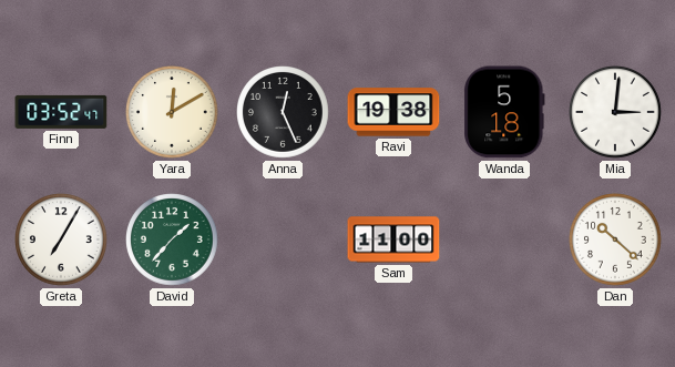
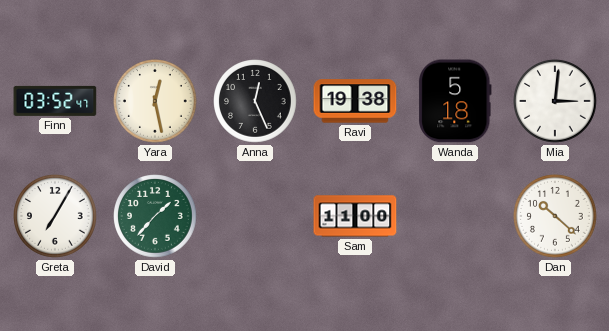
Yara: 12:10 -> 12:28 (156, 102)
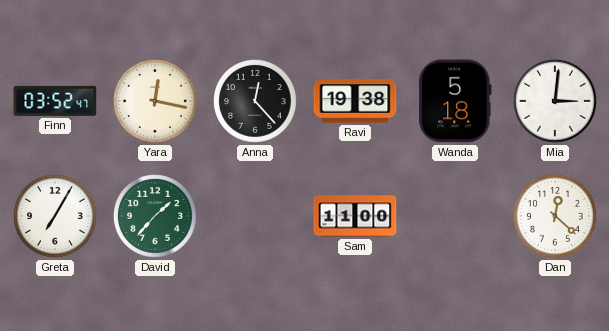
Yara: 12:28 -> 12:17 (156, 102)
Anna: 12:26 -> 12:23 (256, 102)
Dan: 10:22 -> 12:22 (556, 217)
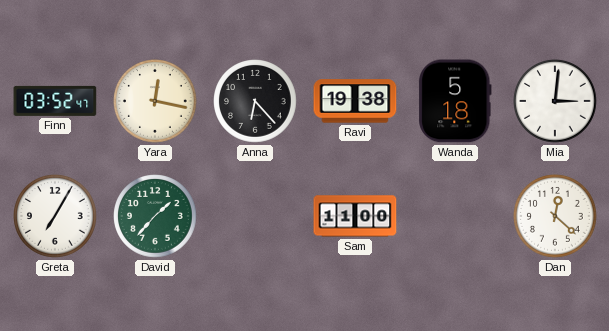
Anna: 12:23 -> 6:23 (256, 102)
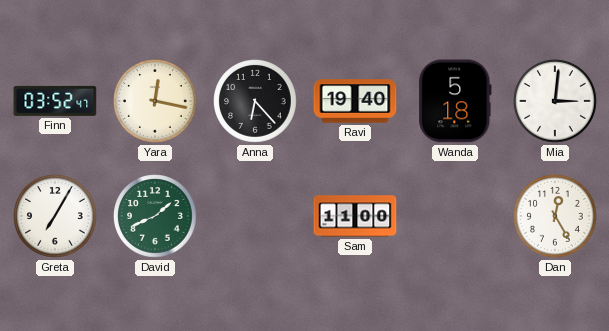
Ravi: 19:38 -> 19:40 (355, 101)
David: 1:37 -> 1:41 (156, 217)
Dan: 12:22 -> 12:25 (556, 217)
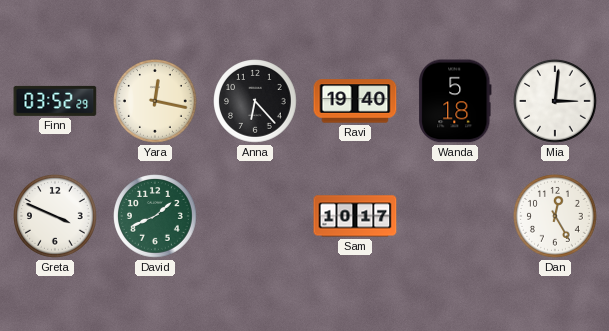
Finn: 03:52:47 -> 03:52:29 (55, 101)
Greta: 7:05 -> 3:49 (56, 217)
Sam: 11:00 -> 10:17 (355, 216)
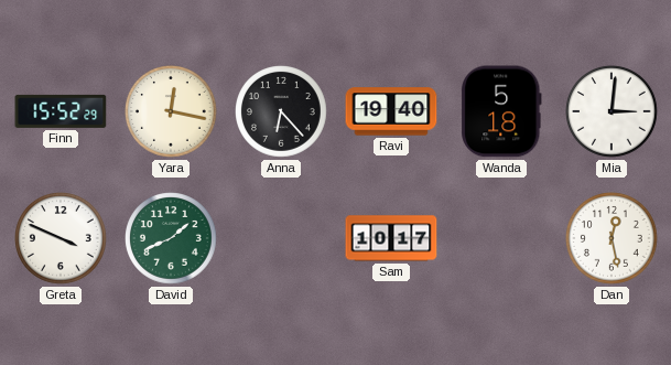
Finn: 03:52 -> 15:52 (61, 111)
Dan: 12:25 -> 12:28 (613, 239)
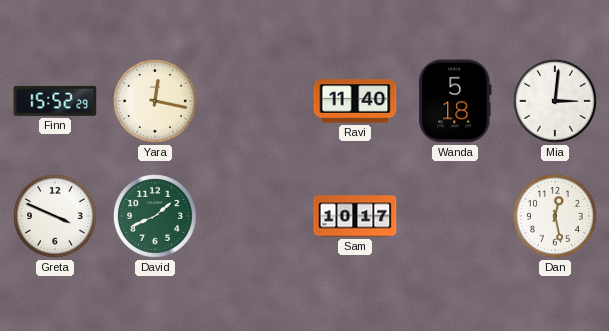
Anna: 6:23 -> none (282, 112)
Ravi: 19:40 -> 11:40 (355, 101)
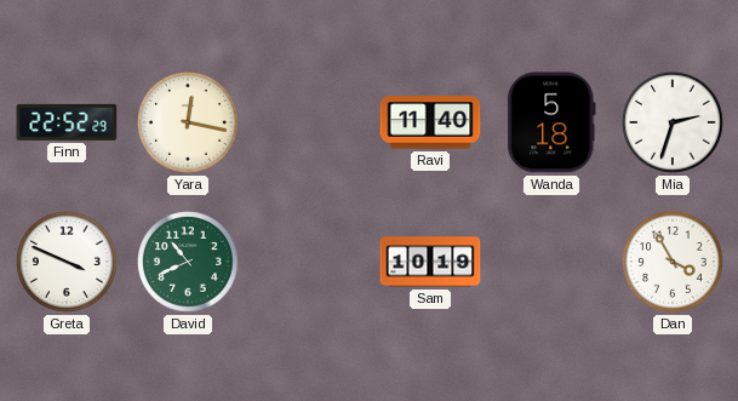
Finn: 15:52 -> 22:52 (67, 122)
Mia: 3:01 -> 2:33 (674, 124)
David: 1:41 -> 10:41 (189, 263)
Sam: 10:17 -> 10:19 (430, 262)
Dan: 12:28 -> 3:55 (674, 263)
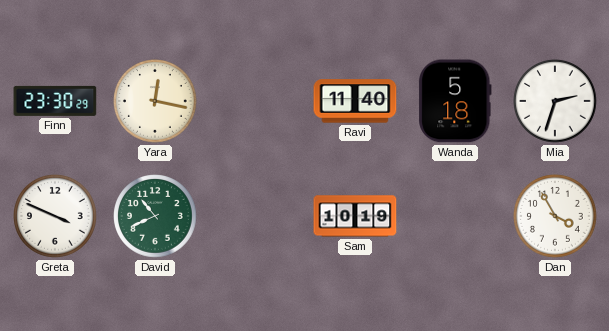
Finn: 22:52 -> 23:30 (55, 101)
